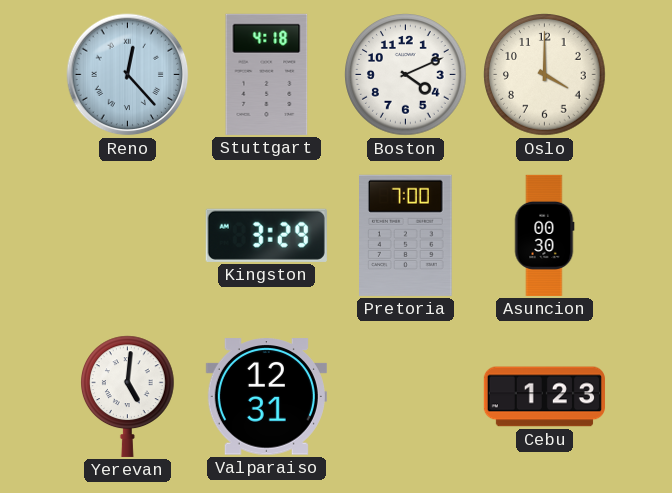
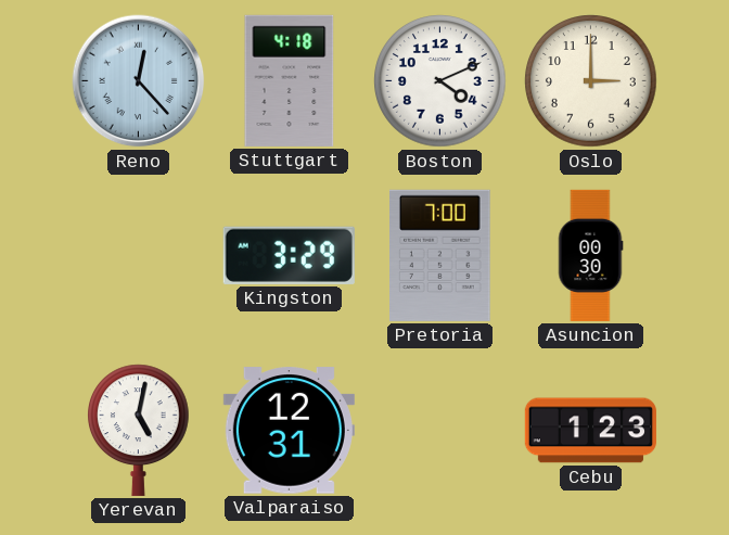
Oslo: 4:00 -> 3:00 (591, 81)
Yerevan: 5:01 -> 5:02 (139, 430)
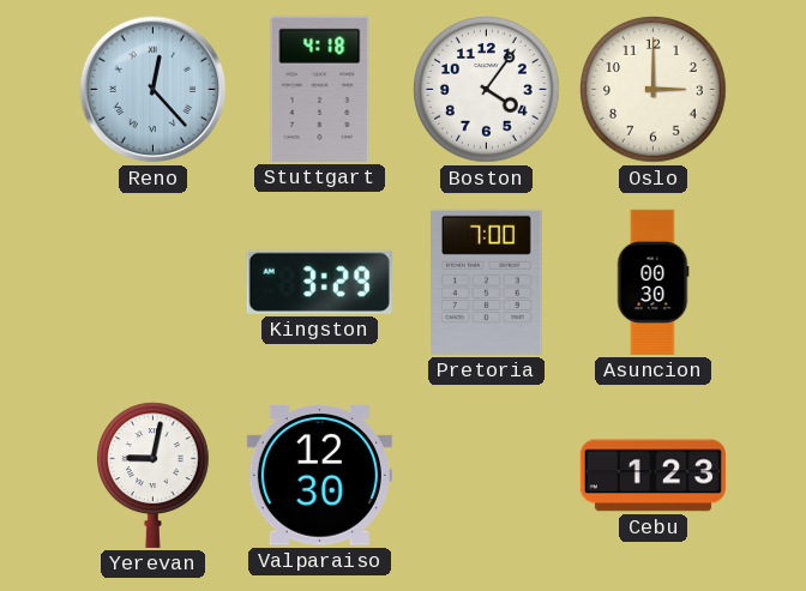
Boston: 4:11 -> 4:06 (487, 90)
Yerevan: 5:02 -> 9:02 (154, 475)
Valparaiso: 12:31 -> 12:30 (319, 476)
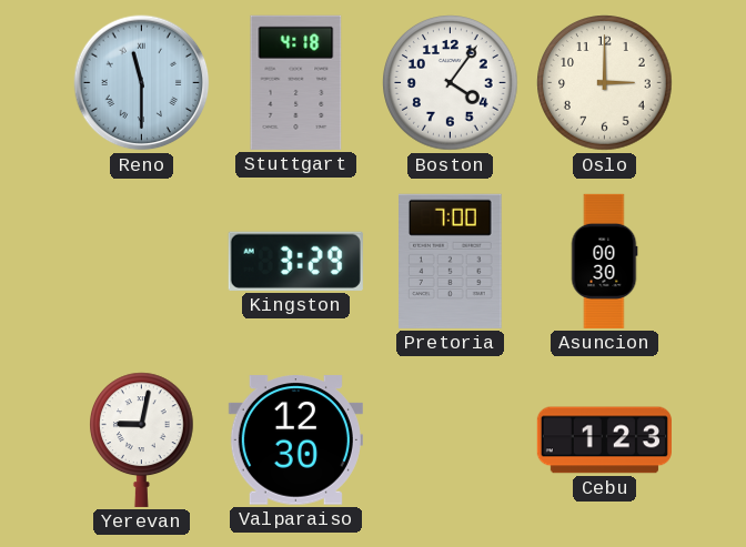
Reno: 12:23 -> 11:30 (142, 83)
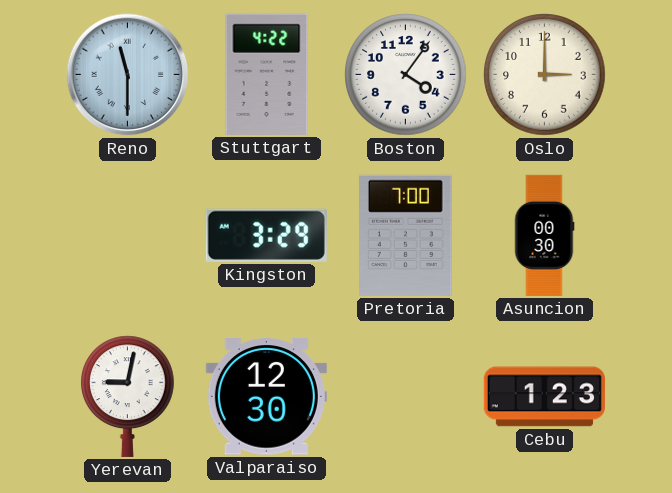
Stuttgart: 4:18 -> 4:22 (267, 74)
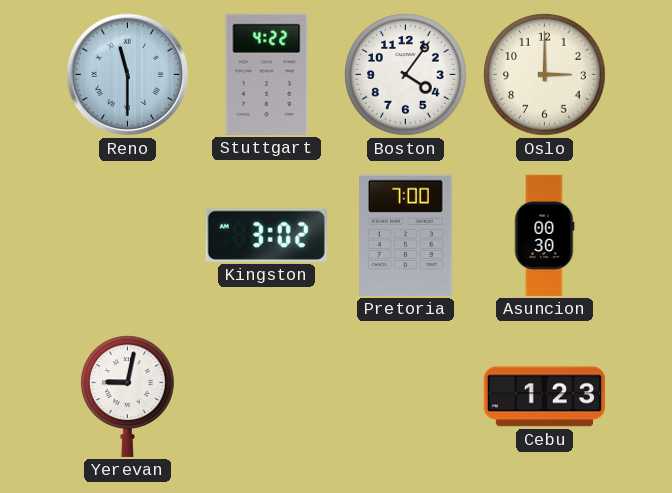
Kingston: 3:29 -> 3:02 (266, 235)
Valparaiso: 12:30 -> none (266, 397)
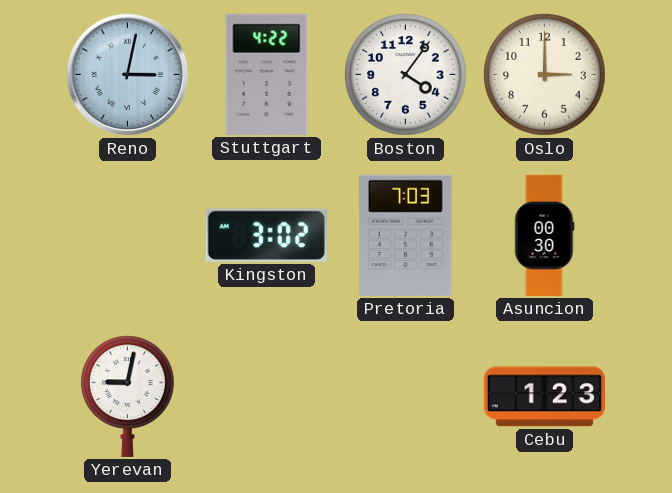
Reno: 11:30 -> 3:02 (128, 75)
Pretoria: 7:00 -> 7:03 (406, 235)
